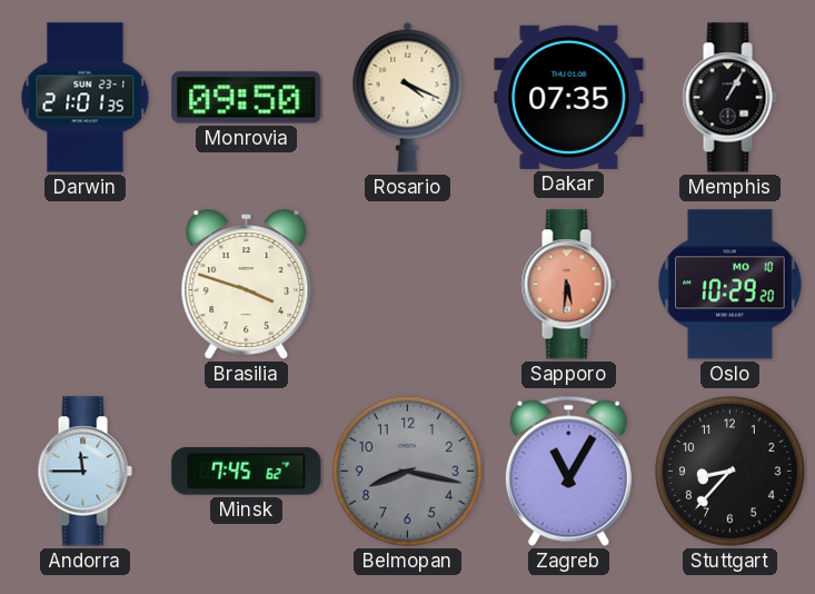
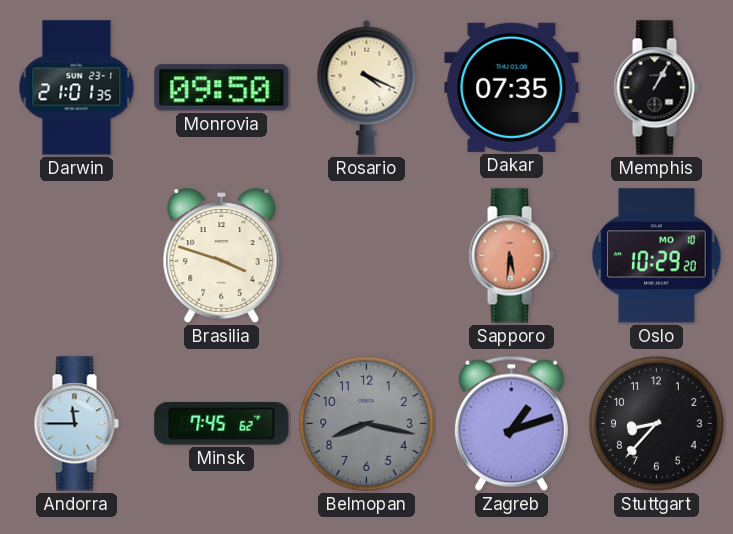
Zagreb: 11:05 -> 1:12 (511, 423)
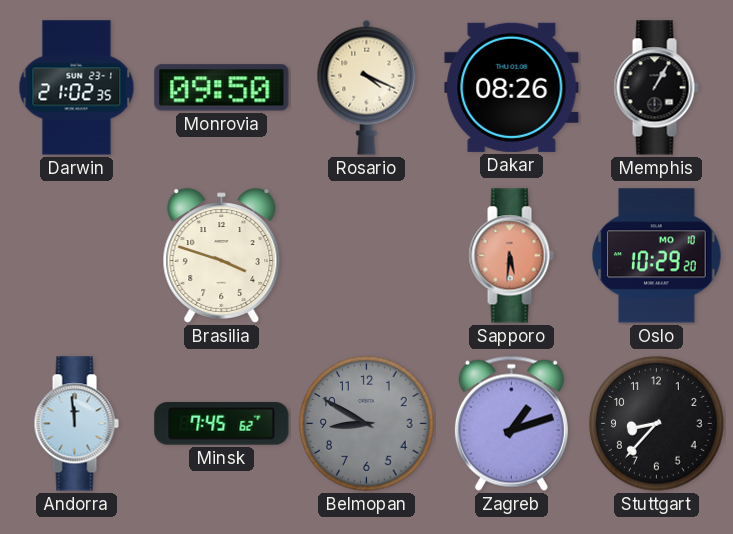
Darwin: 21:01 -> 21:02 (77, 88)
Dakar: 07:35 -> 08:26 (512, 87)
Andorra: 11:45 -> 11:59 (76, 424)
Belmopan: 8:17 -> 8:50 (367, 424)
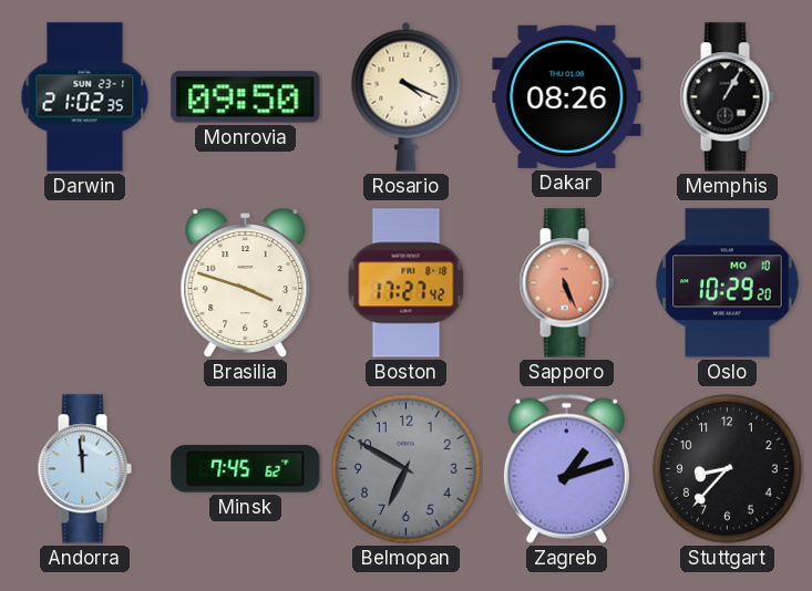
Boston: none -> 17:27 (407, 283)
Sapporo: 5:31 -> 5:26 (566, 283)
Belmopan: 8:50 -> 6:50 (407, 469)
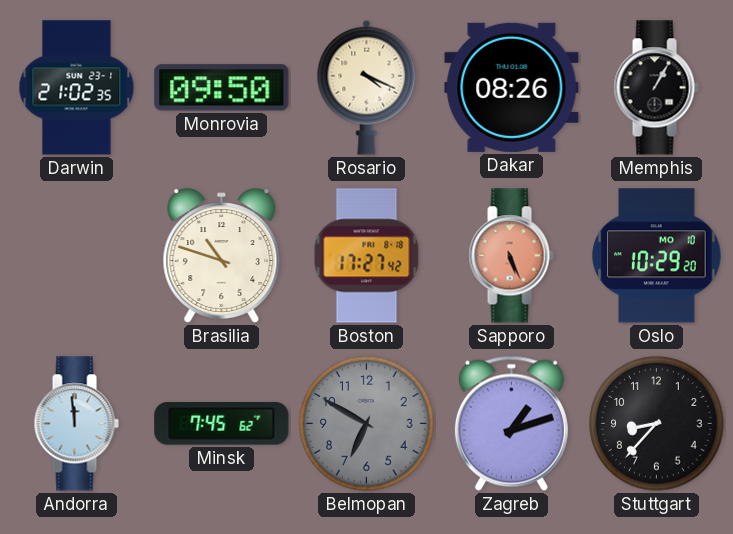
Brasilia: 3:48 -> 10:48 (222, 256)
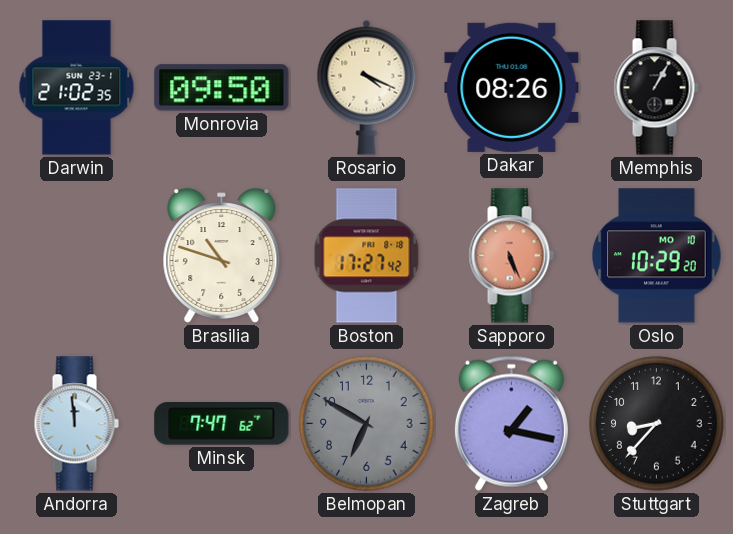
Minsk: 7:45 -> 7:47 (222, 424)
Zagreb: 1:12 -> 1:17 (511, 423)
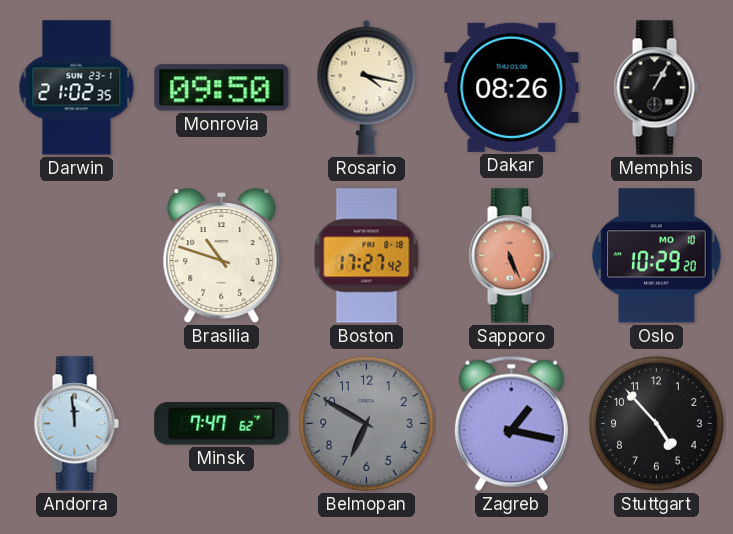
Rosario: 4:19 -> 4:17 (367, 87)
Stuttgart: 8:37 -> 4:53 (657, 424)
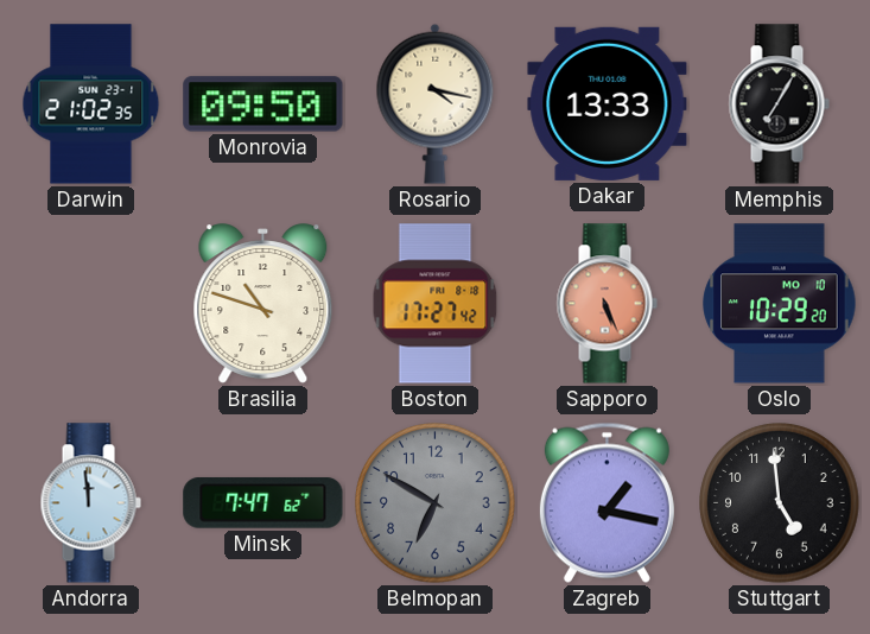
Dakar: 08:26 -> 13:33 (608, 103)
Memphis: 1:05 -> 7:05 (779, 104)
Stuttgart: 4:53 -> 4:59 (780, 503)
